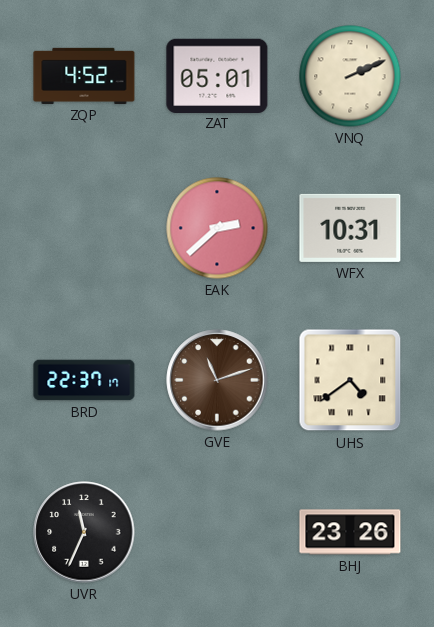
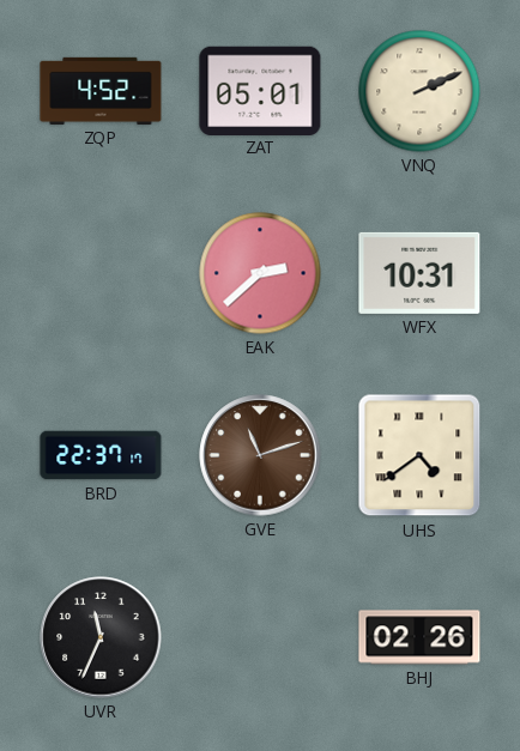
BHJ: 23:26 -> 02:26 (419, 637)
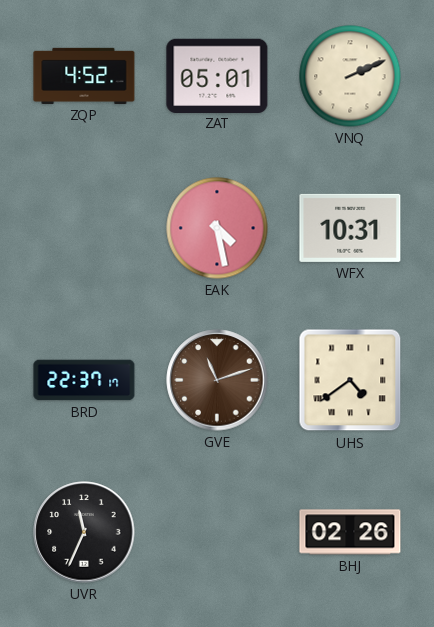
EAK: 2:38 -> 4:28 (217, 228)
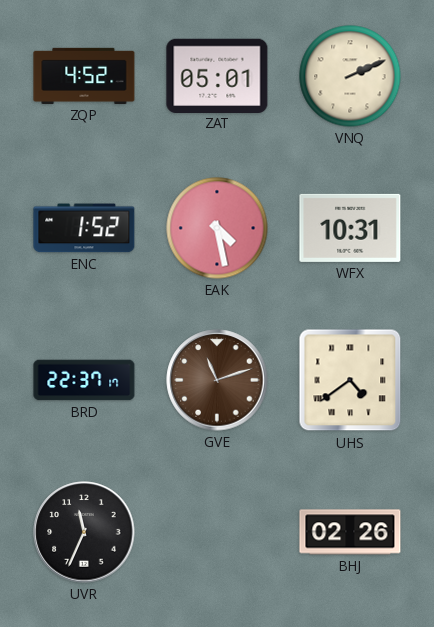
ENC: none -> 1:52 (84, 228)
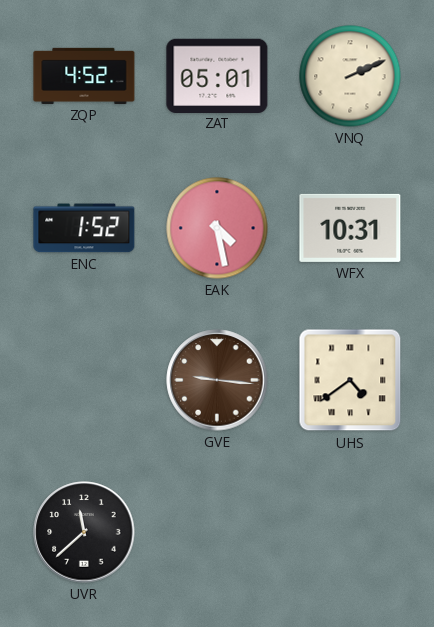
BRD: 22:37 -> none (84, 380)
GVE: 11:12 -> 9:16 (217, 380)
UVR: 11:34 -> 11:38 (84, 532)
BHJ: 02:26 -> none (350, 532)
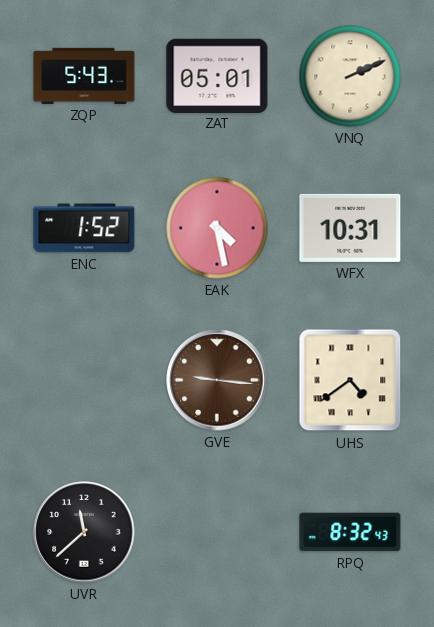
ZQP: 4:52 -> 5:43 (84, 76)
RPQ: none -> 8:32 (350, 532)
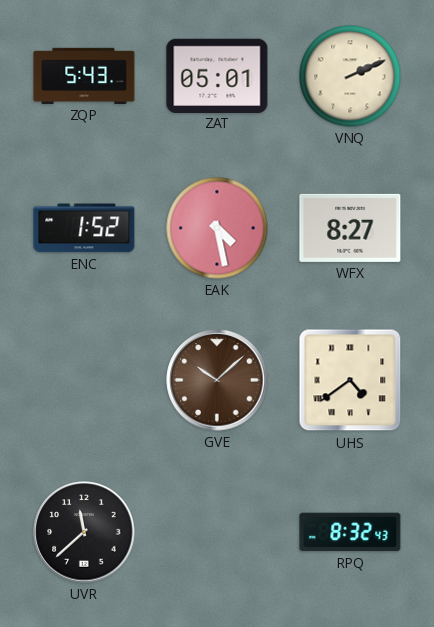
WFX: 10:31 -> 8:27 (350, 228)
GVE: 9:16 -> 10:08 (217, 380)
